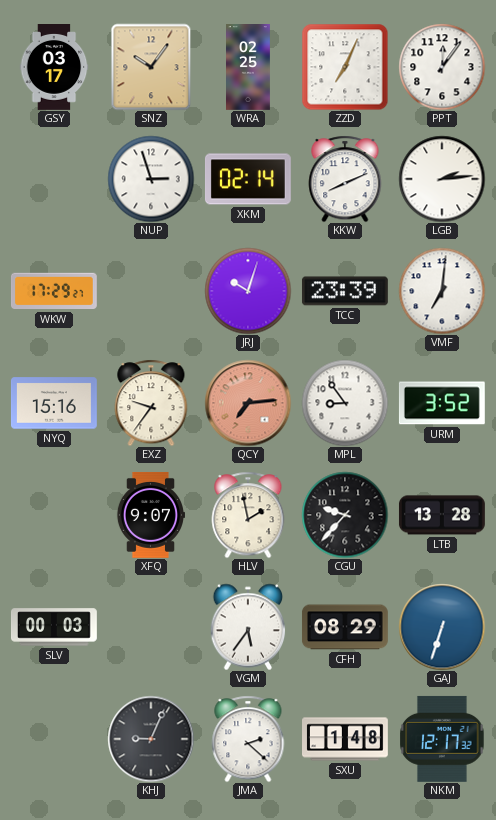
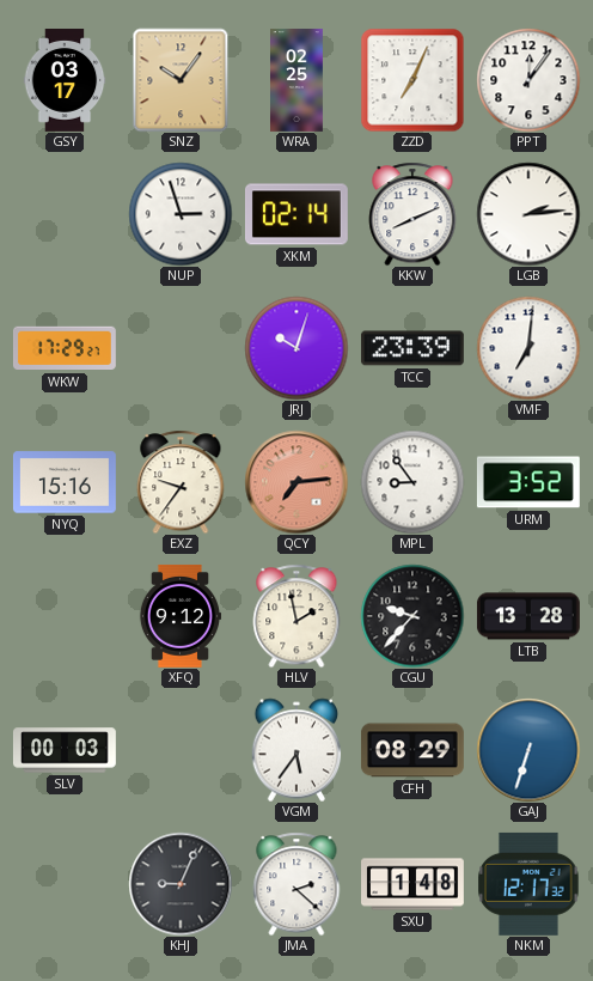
XFQ: 9:07 -> 9:12 (179, 616)
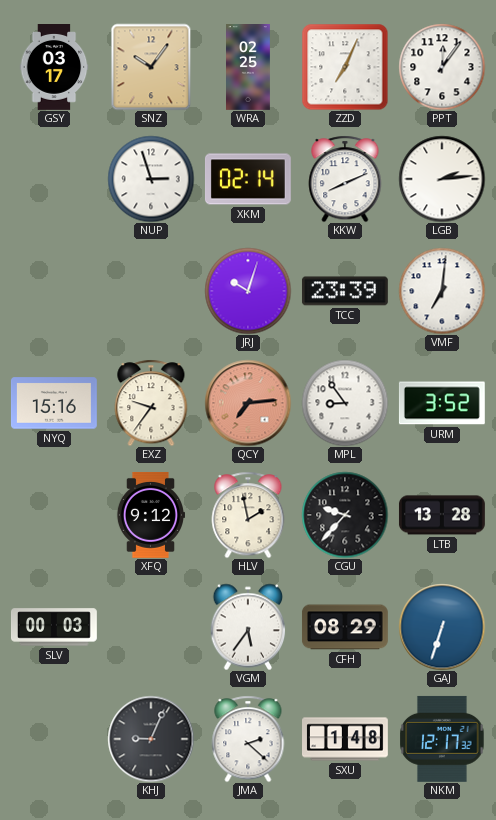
WKW: 17:29 -> none (65, 348)
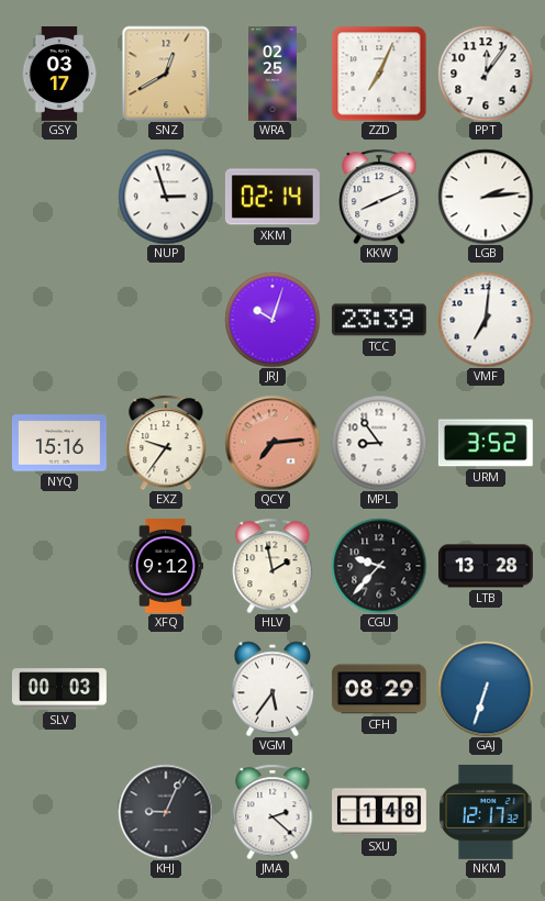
SNZ: 10:06 -> 12:40 (166, 74)
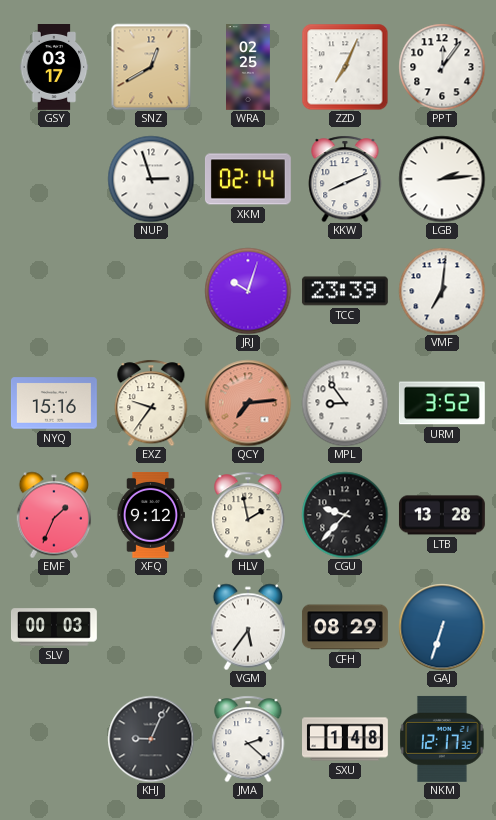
EMF: none -> 1:34 (54, 515)
